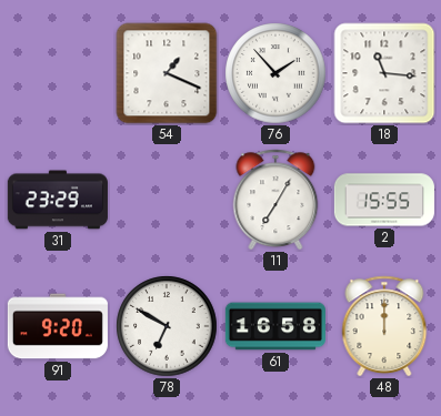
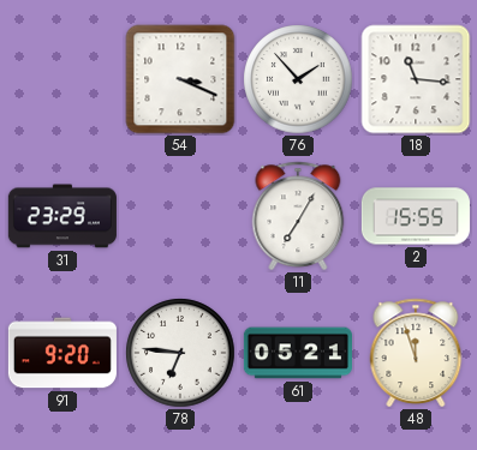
54: 1:19 -> 3:19 (180, 79)
78: 6:50 -> 6:46 (180, 353)
61: 16:58 -> 05:21 (298, 353)
48: 12:00 -> 11:57 (416, 353)
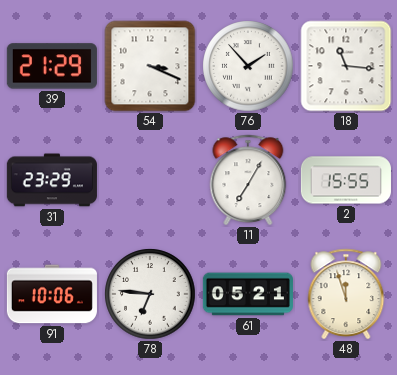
39: none -> 21:29 (52, 66)
91: 9:20 -> 10:06 (52, 294)
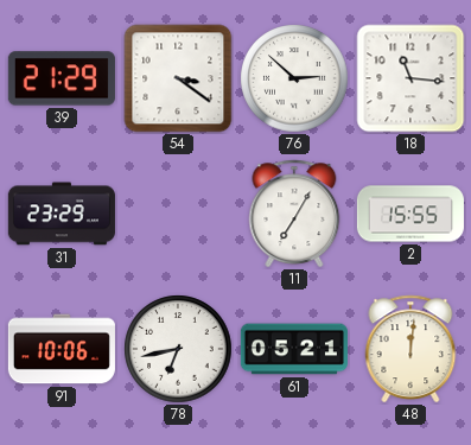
54: 3:19 -> 3:21 (178, 78)
76: 1:53 -> 2:52 (294, 78)
78: 6:46 -> 6:43 (178, 349)
48: 11:57 -> 12:01 (410, 349)
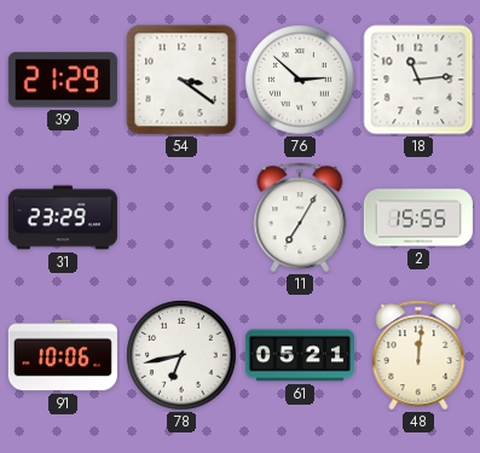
18: 11:16 -> 11:14 (418, 80)
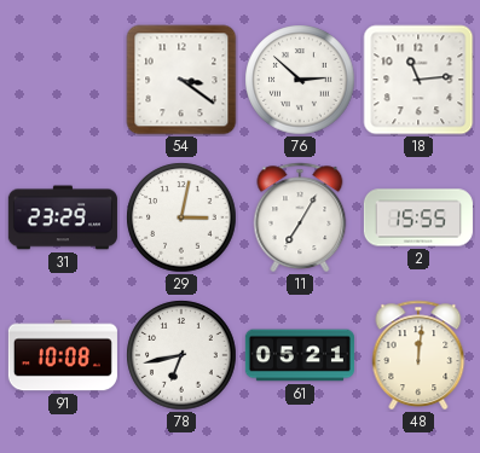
39: 21:29 -> none (63, 80)
29: none -> 3:02 (181, 217)
91: 10:06 -> 10:08 (63, 355)
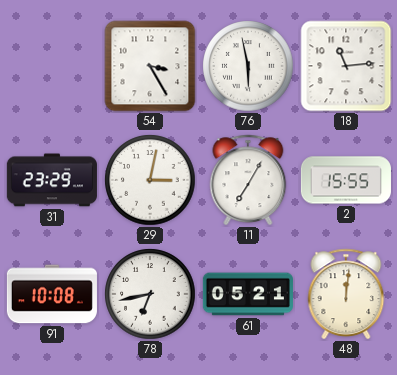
54: 3:21 -> 3:25 (150, 66)
76: 2:52 -> 5:58 (248, 66)
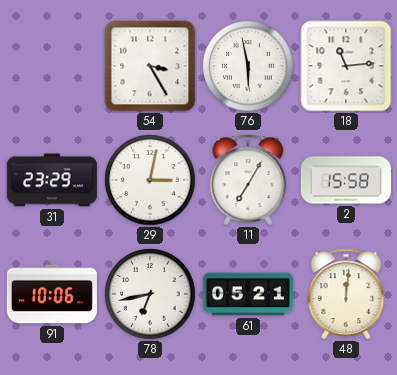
2: 15:55 -> 15:58 (346, 180)
91: 10:08 -> 10:06 (52, 294)
